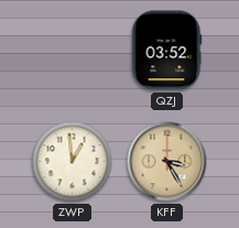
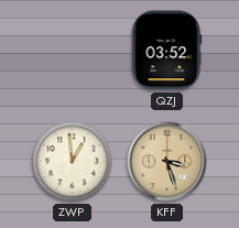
KFF: 3:25 -> 3:27 (167, 162)
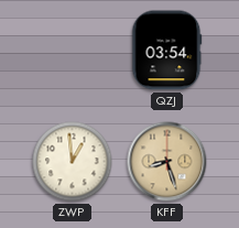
QZJ: 03:52 -> 03:54 (167, 51)
KFF: 3:27 -> 8:27 (167, 162)
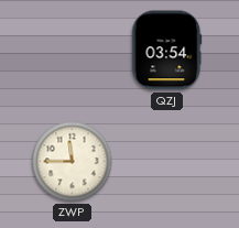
ZWP: 12:59 -> 11:45 (73, 162)
KFF: 8:27 -> none (167, 162)
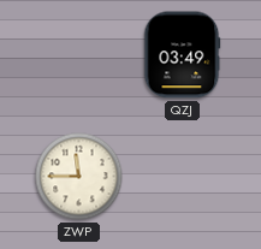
QZJ: 03:54 -> 03:49 (183, 55)
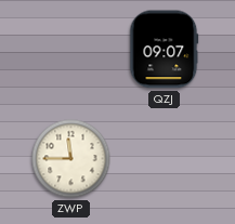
QZJ: 03:49 -> 09:07 (165, 50)
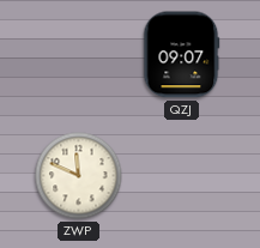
ZWP: 11:45 -> 11:49 (79, 176)
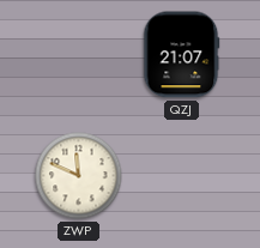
QZJ: 09:07 -> 21:07 (182, 55)
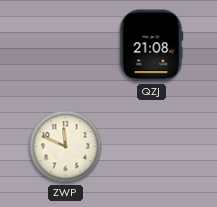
QZJ: 21:07 -> 21:08 (152, 46)
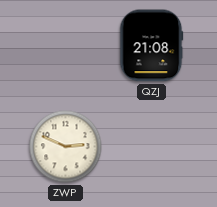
ZWP: 11:49 -> 2:49 (66, 147)
